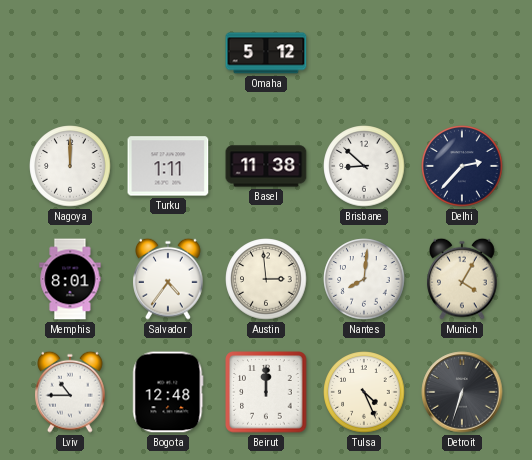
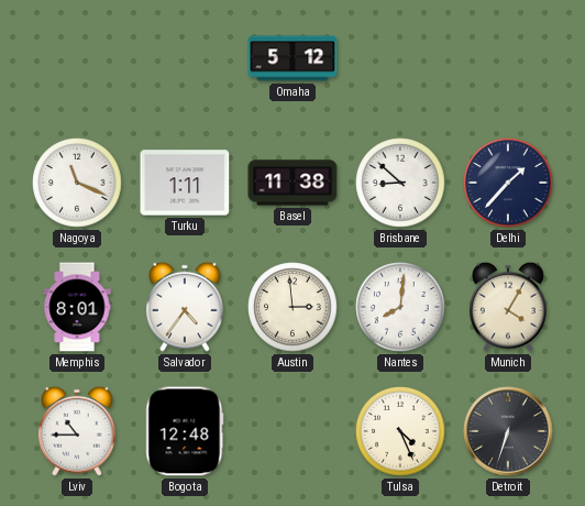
Nagoya: 12:00 -> 11:19 (77, 183)
Delhi: 2:37 -> 1:37 (508, 183)
Beirut: 12:00 -> none (266, 392)
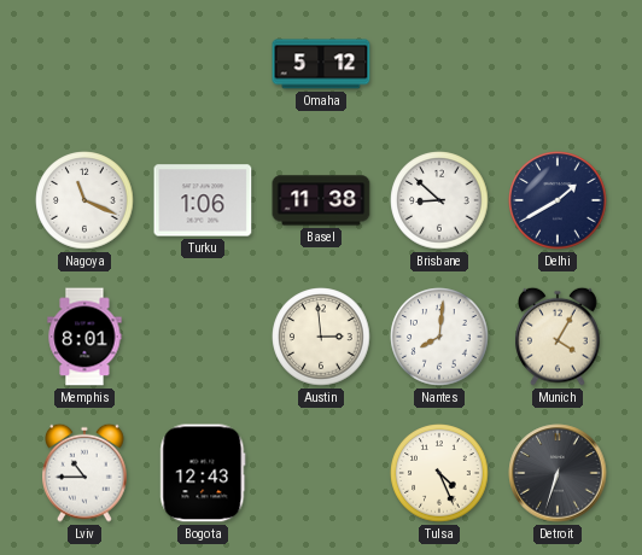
Turku: 1:11 -> 1:06 (203, 200)
Delhi: 1:37 -> 1:40 (558, 200)
Salvador: 4:36 -> none (186, 307)
Bogota: 12:48 -> 12:43 (203, 473)
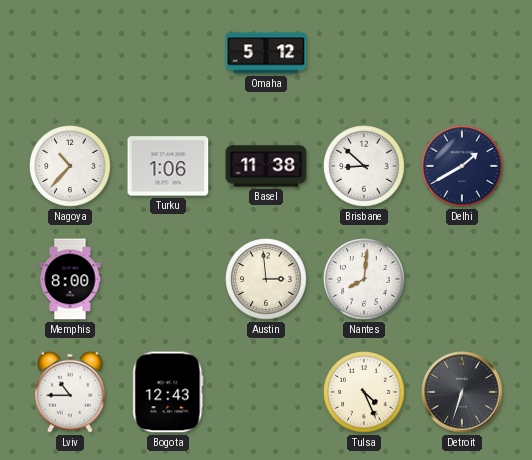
Nagoya: 11:19 -> 10:37 (70, 166)
Memphis: 8:01 -> 8:00 (70, 279)
Munich: 4:05 -> none (559, 337)
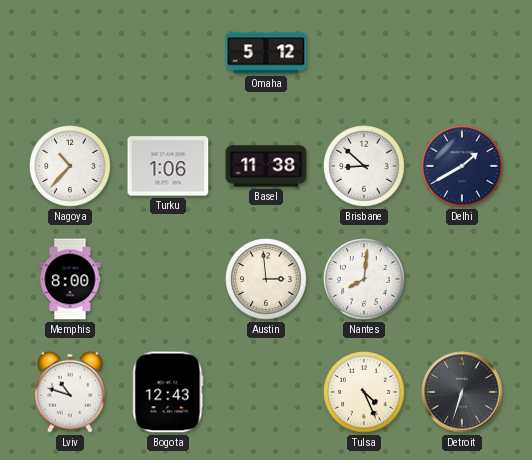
Lviv: 10:45 -> 10:48 (71, 392)
